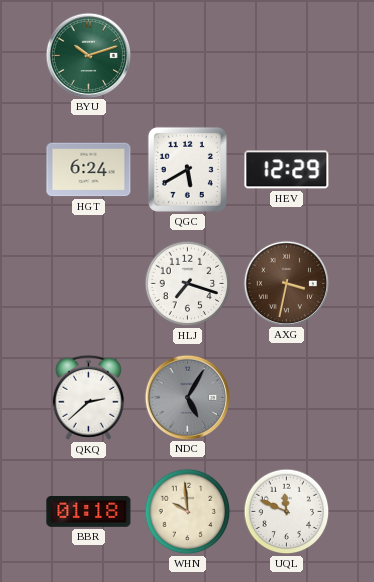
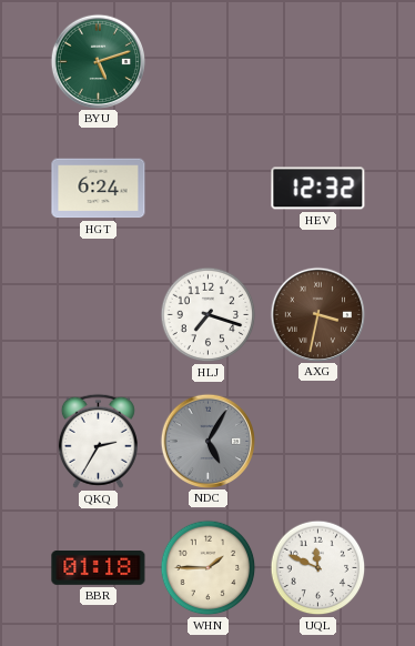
BYU: 10:12 -> 5:12 (98, 61)
QGC: 5:40 -> none (187, 169)
HEV: 12:29 -> 12:32 (318, 189)
QKQ: 2:38 -> 2:35 (98, 441)
WHN: 9:59 -> 1:45 (209, 568)
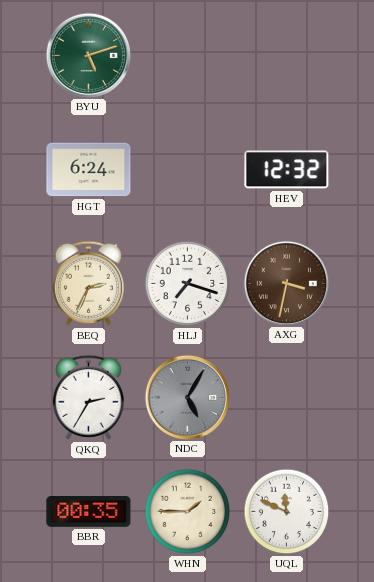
BEQ: none -> 2:34 (88, 283)
BBR: 01:18 -> 00:35 (89, 512)
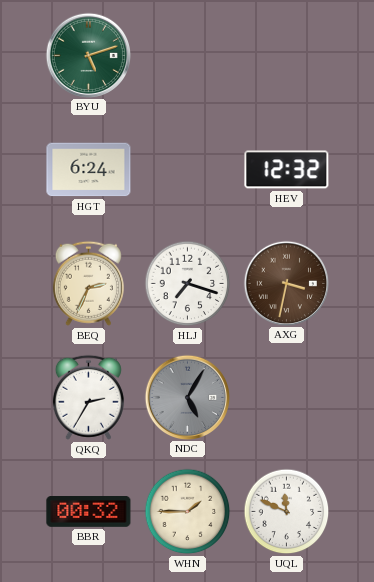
BBR: 00:35 -> 00:32 (89, 512)
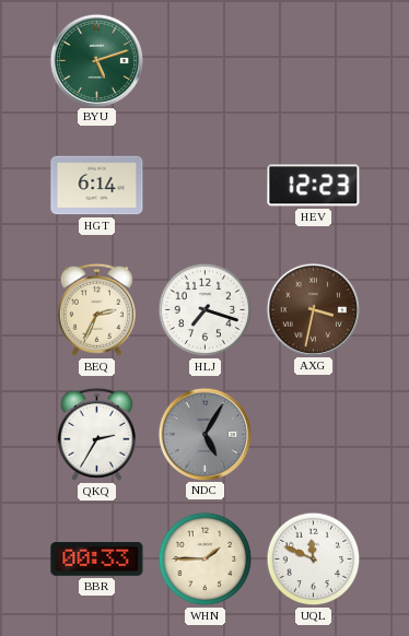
HGT: 6:24 -> 6:14 (97, 186)
HEV: 12:32 -> 12:23 (314, 186)
BBR: 00:32 -> 00:33 (97, 560)
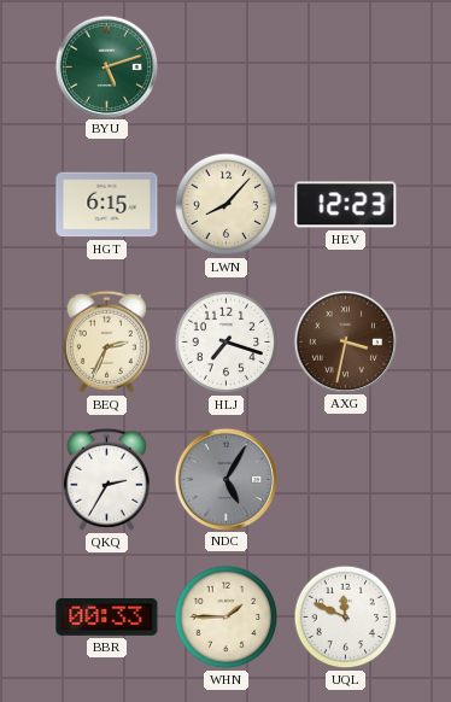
HGT: 6:14 -> 6:15 (107, 205)
LWN: none -> 8:07 (227, 205)
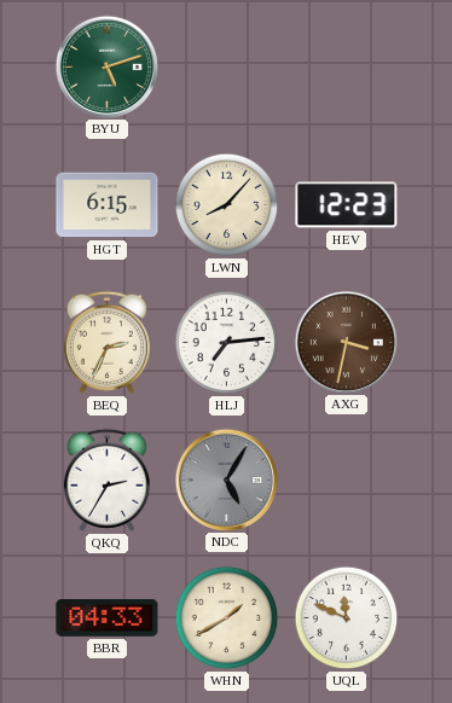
HLJ: 7:18 -> 7:14 (227, 343)
BBR: 00:33 -> 04:33 (108, 618)
WHN: 1:45 -> 1:40 (227, 618)
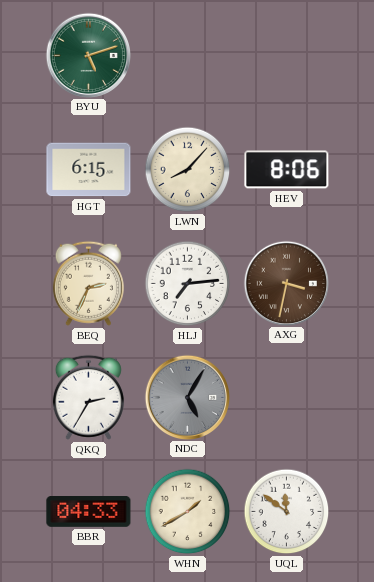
HEV: 12:23 -> 8:06 (287, 170)
UQL: 11:49 -> 11:51 (287, 512)
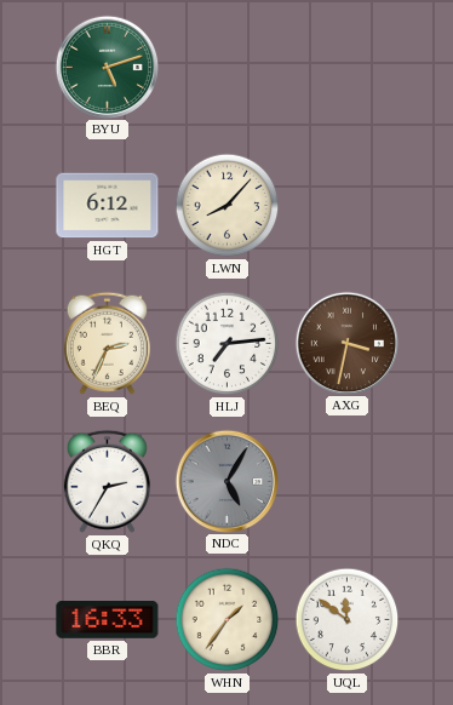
HGT: 6:15 -> 6:12 (108, 206)
HEV: 8:06 -> none (287, 170)
BBR: 04:33 -> 16:33 (108, 620)
WHN: 1:40 -> 1:36 (228, 620)
